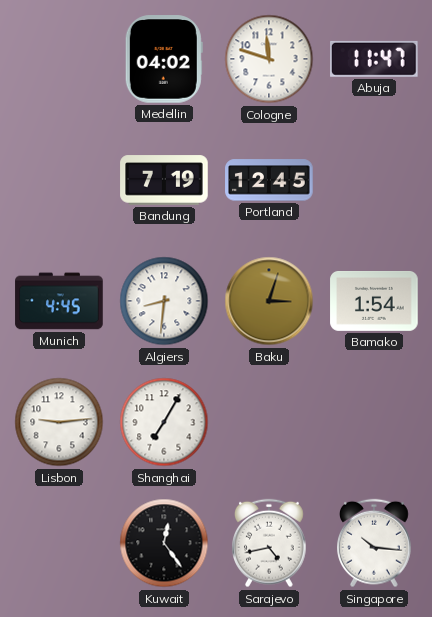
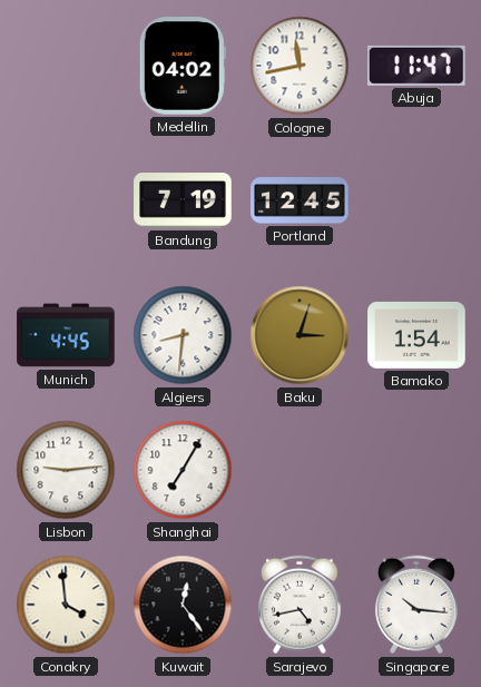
Cologne: 11:48 -> 11:43 (300, 66)
Conakry: none -> 3:59 (66, 605)
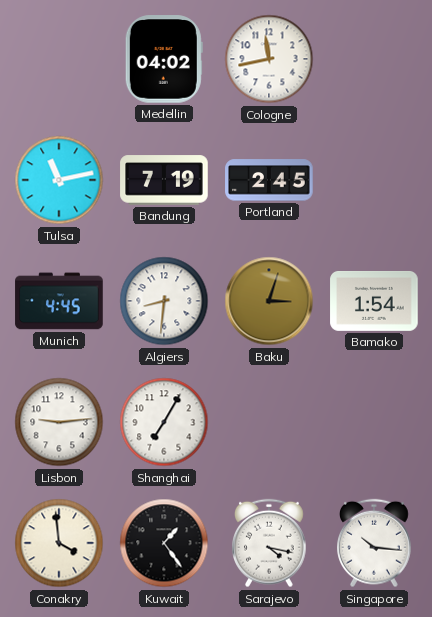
Abuja: 11:47 -> none (418, 66)
Tulsa: none -> 11:13 (59, 180)
Portland: 12:45 -> 2:45 (269, 180)
Kuwait: 12:24 -> 1:24 (164, 543)
Sarajevo: 4:43 -> 4:17 (270, 543)
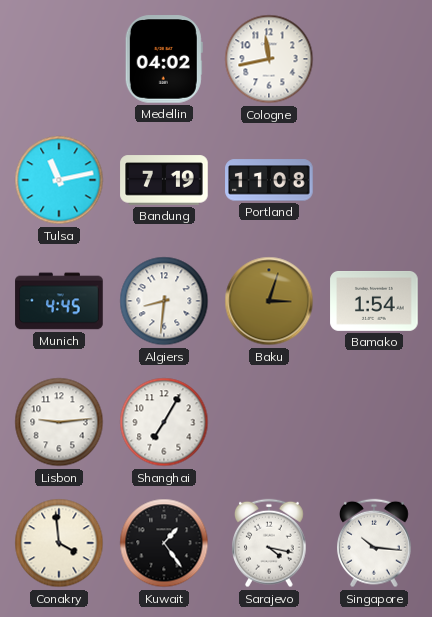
Portland: 2:45 -> 11:08 (269, 180)
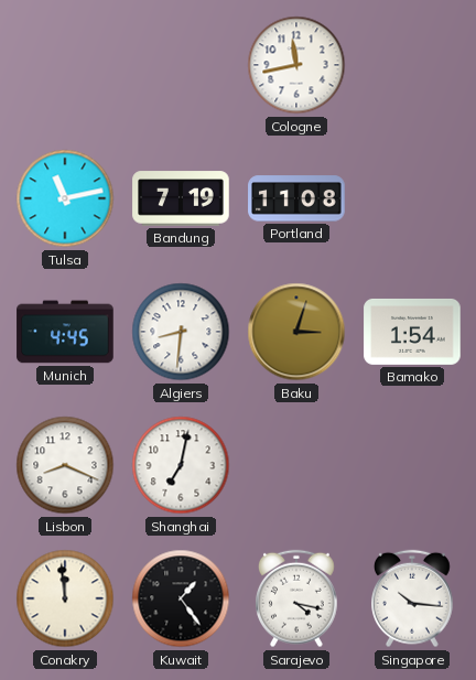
Medellin: 04:02 -> none (164, 59)
Lisbon: 9:14 -> 8:19 (65, 465)
Shanghai: 7:05 -> 7:02 (181, 465)
Conakry: 3:59 -> 11:59 (65, 598)
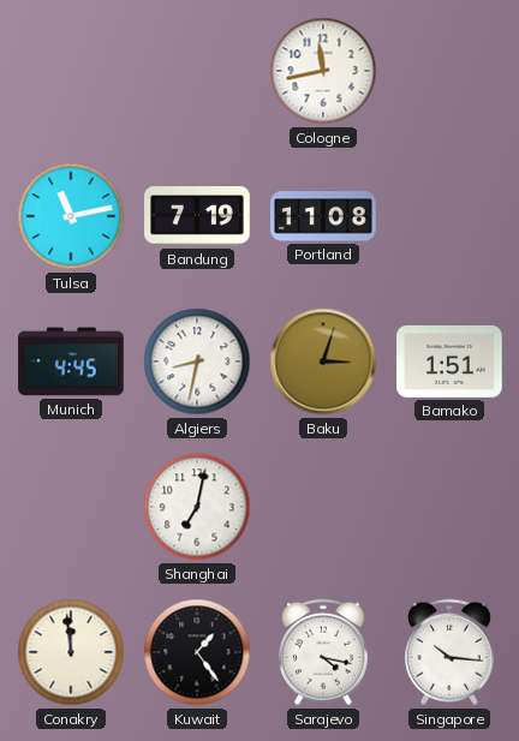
Algiers: 8:31 -> 8:32 (197, 361)
Bamako: 1:54 -> 1:51 (449, 361)
Lisbon: 8:19 -> none (65, 465)
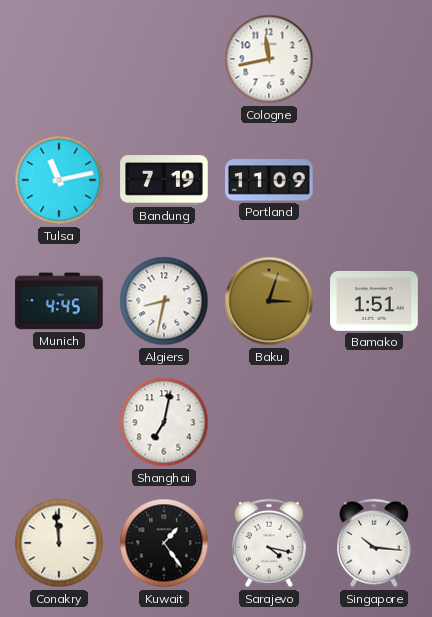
Portland: 11:08 -> 11:09 (269, 180)
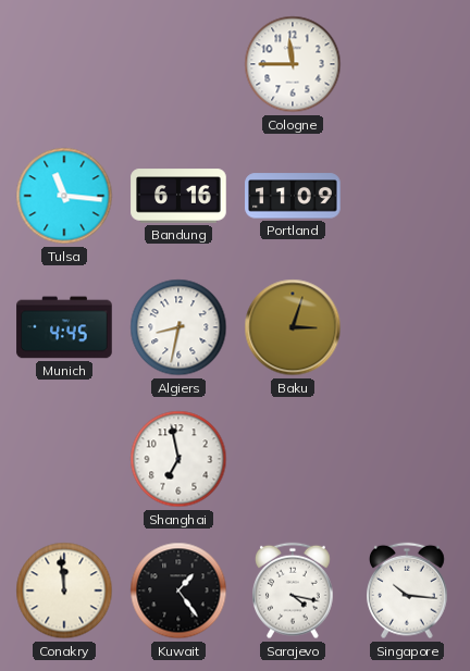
Cologne: 11:43 -> 11:45 (293, 64)
Tulsa: 11:13 -> 11:16 (64, 196)
Bandung: 7:19 -> 6:16 (178, 196)
Bamako: 1:51 -> none (374, 301)
Shanghai: 7:02 -> 6:58 (178, 459)
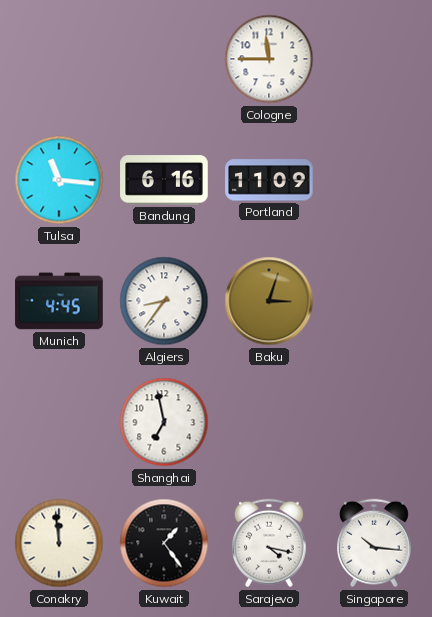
Algiers: 8:32 -> 8:36 (164, 301)
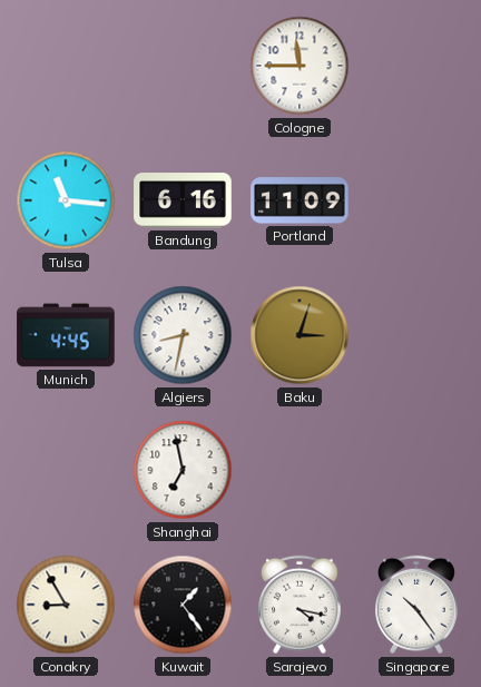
Algiers: 8:36 -> 8:32 (183, 335)
Conakry: 11:59 -> 8:55 (66, 605)
Singapore: 10:16 -> 10:24 (418, 605)
